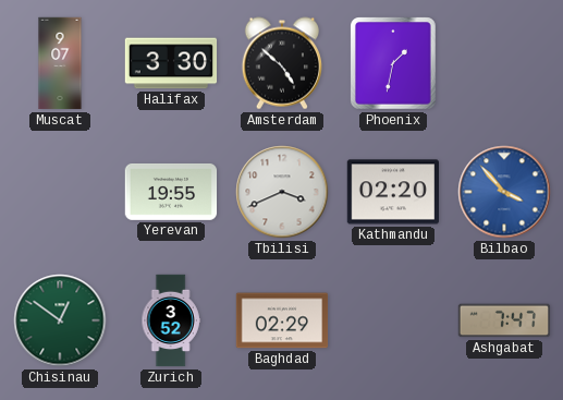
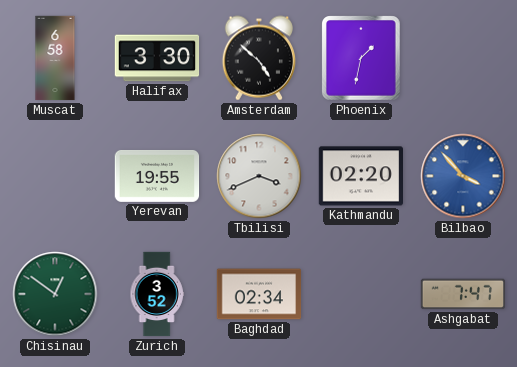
Muscat: 9:07 -> 6:58 (55, 58)
Baghdad: 02:29 -> 02:34 (259, 294)
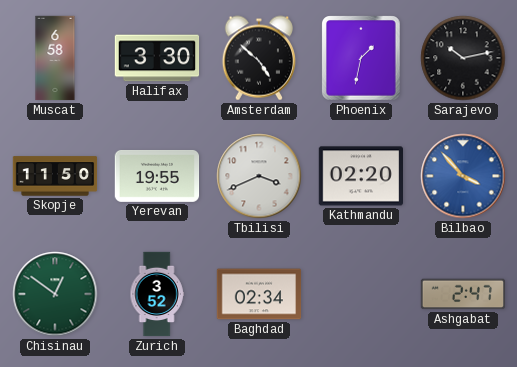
Sarajevo: none -> 10:13 (463, 58)
Skopje: none -> 11:50 (55, 176)
Ashgabat: 7:47 -> 2:47 (463, 294)
